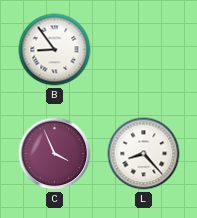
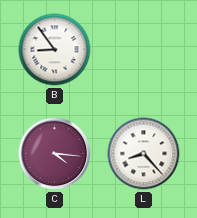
C: 3:56 -> 4:16 (55, 154)
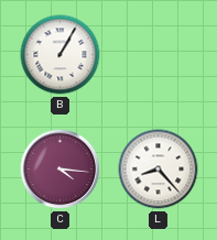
B: 8:54 -> 1:05 (61, 55)
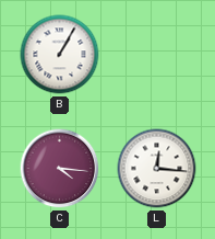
L: 8:23 -> 12:16 (157, 169)
